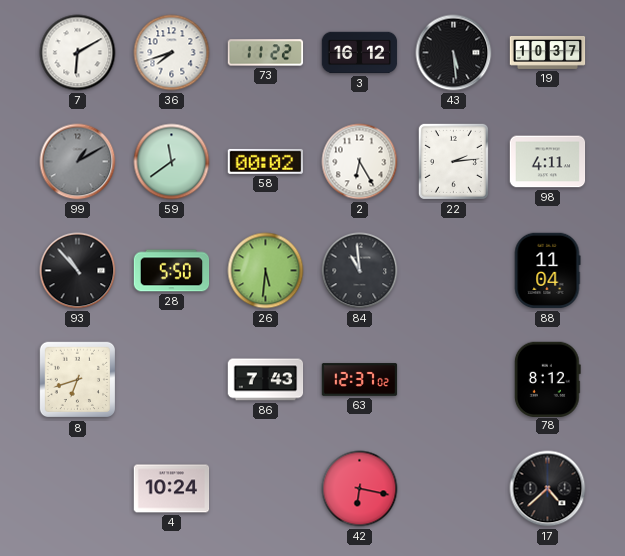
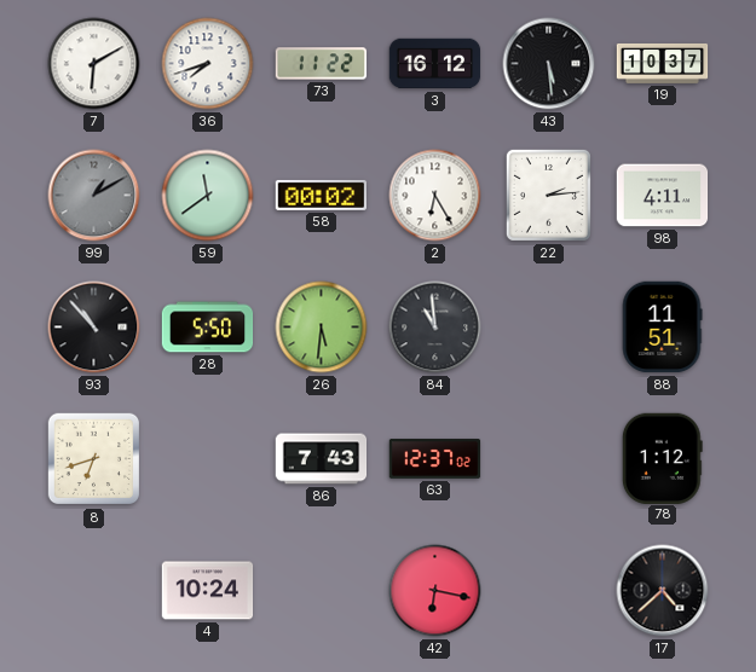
88: 11:04 -> 11:51 (662, 328)
78: 8:12 -> 1:12 (662, 458)
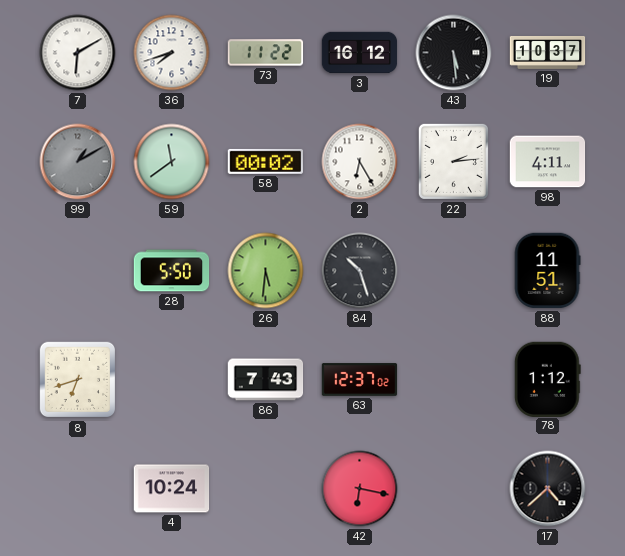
93: 10:53 -> none (94, 328)
84: 10:59 -> 10:27 (360, 271)
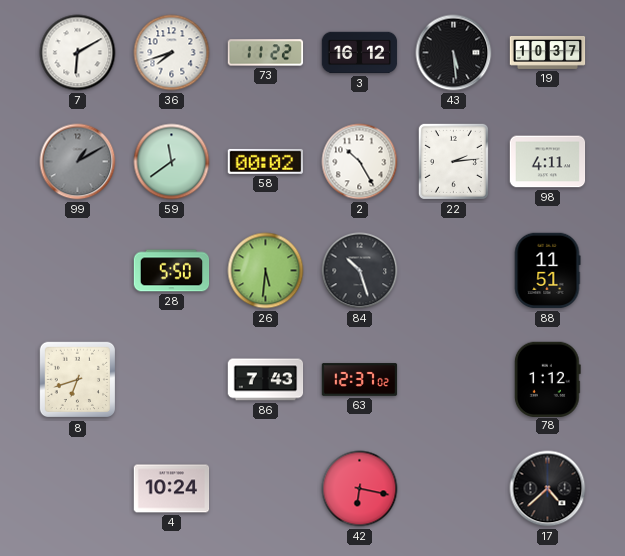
2: 6:25 -> 10:25 (360, 162)
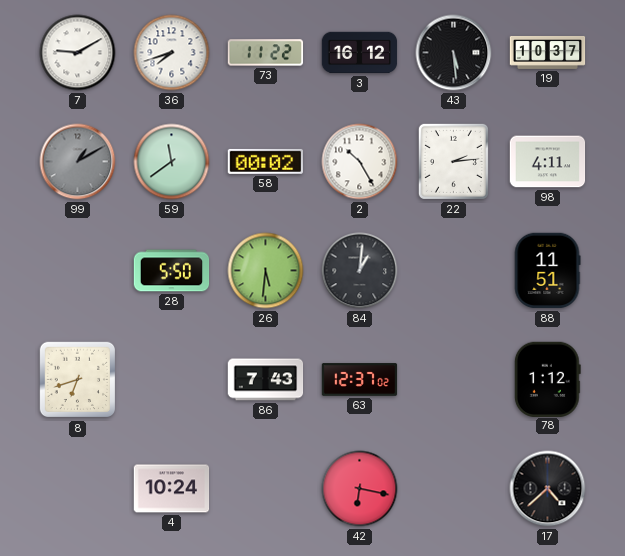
7: 6:10 -> 9:10 (78, 53)
84: 10:27 -> 1:01 (360, 271)
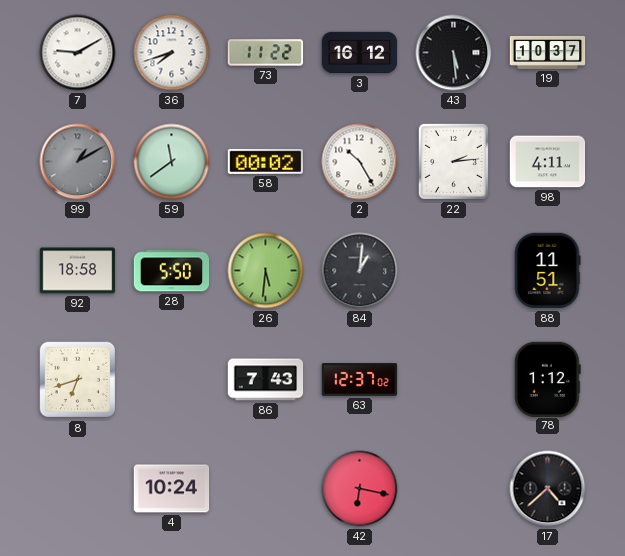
92: none -> 18:58 (78, 271)
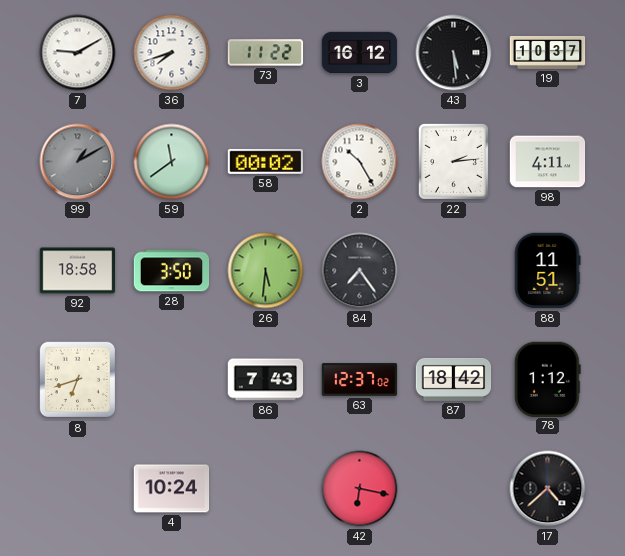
28: 5:50 -> 3:50 (172, 271)
84: 1:01 -> 7:24 (360, 271)
87: none -> 18:42 (454, 379)
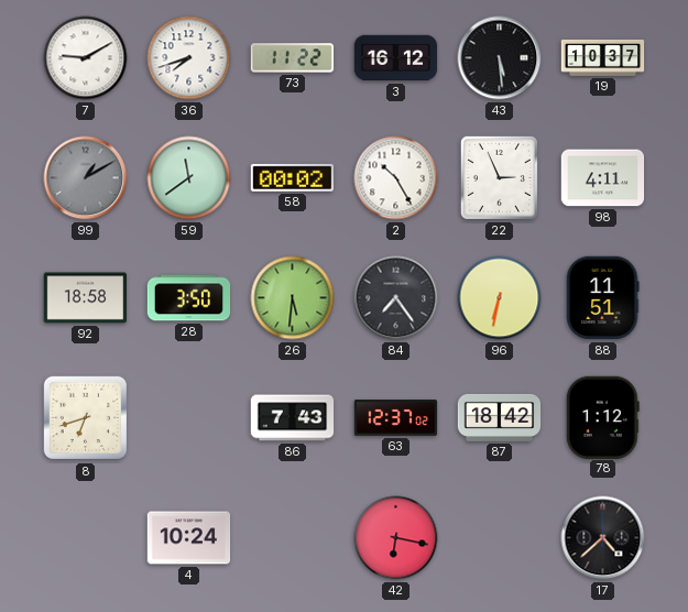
22: 2:14 -> 2:56 (499, 177)
96: none -> 6:32 (500, 298)
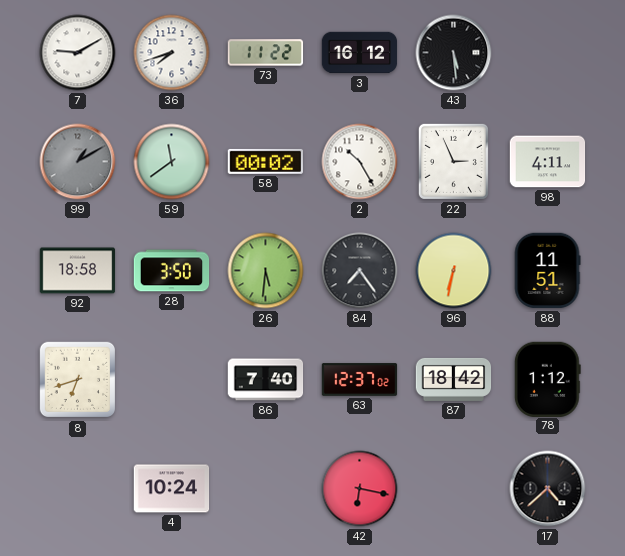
19: 10:37 -> none (603, 57)
86: 7:43 -> 7:40 (266, 380)
